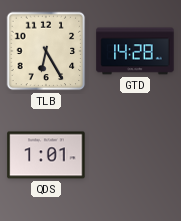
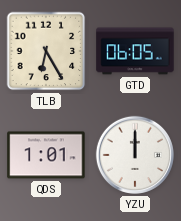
GTD: 14:28 -> 06:05 (135, 51)
YZU: none -> 12:00 (135, 155)
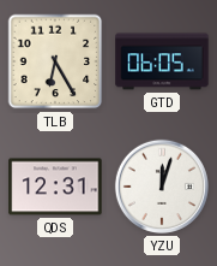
QDS: 1:01 -> 12:31 (55, 187)
YZU: 12:00 -> 12:03 (162, 187)
